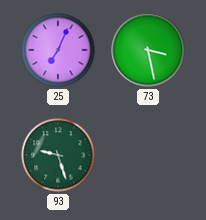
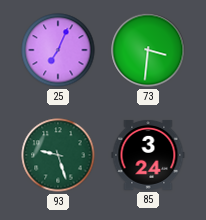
73: 3:28 -> 3:31 (148, 50)
85: none -> 3:24 (148, 155)
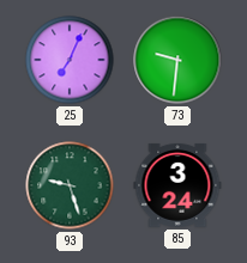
73: 3:31 -> 9:31 (177, 60)
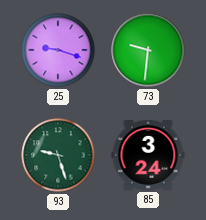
25: 7:04 -> 9:18 (58, 50)
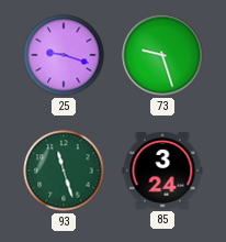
73: 9:31 -> 9:27 (162, 55)
93: 9:27 -> 11:27 (64, 170)
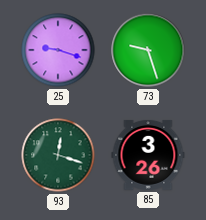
93: 11:27 -> 12:18 (58, 155)
85: 3:24 -> 3:26 (148, 155)
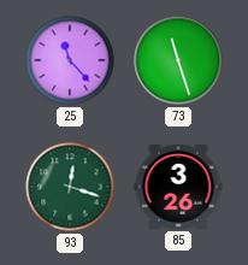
25: 9:18 -> 11:23 (70, 60)
73: 9:27 -> 11:27 (178, 60)
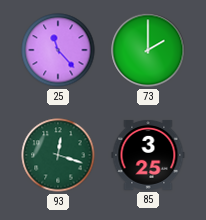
73: 11:27 -> 2:00 (148, 50)
85: 3:26 -> 3:25 (148, 155)
